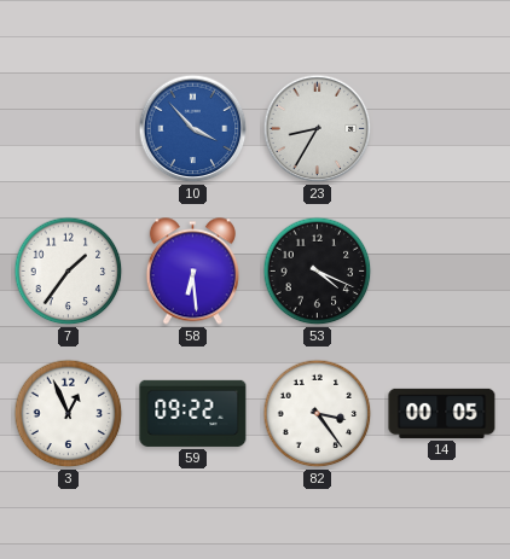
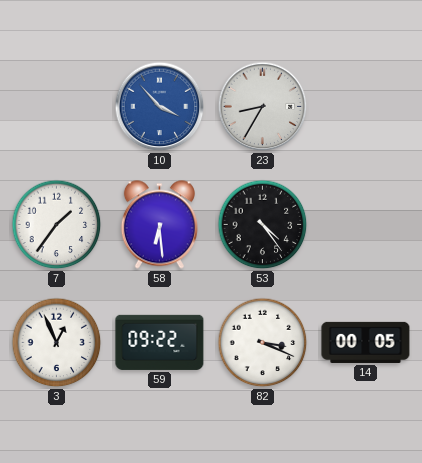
53: 4:19 -> 4:24 (263, 225)
82: 3:24 -> 3:19 (263, 343)
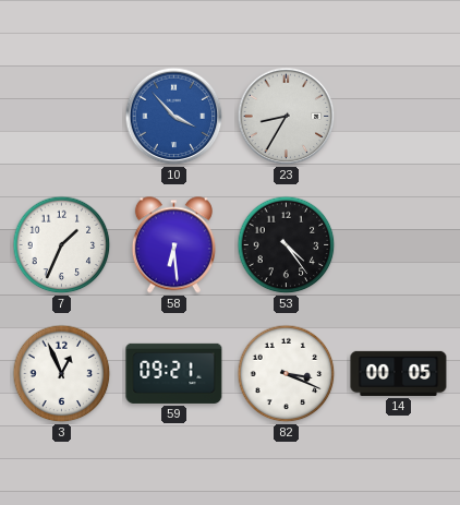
7: 1:36 -> 1:34 (62, 245)
59: 09:22 -> 09:21 (174, 373)
